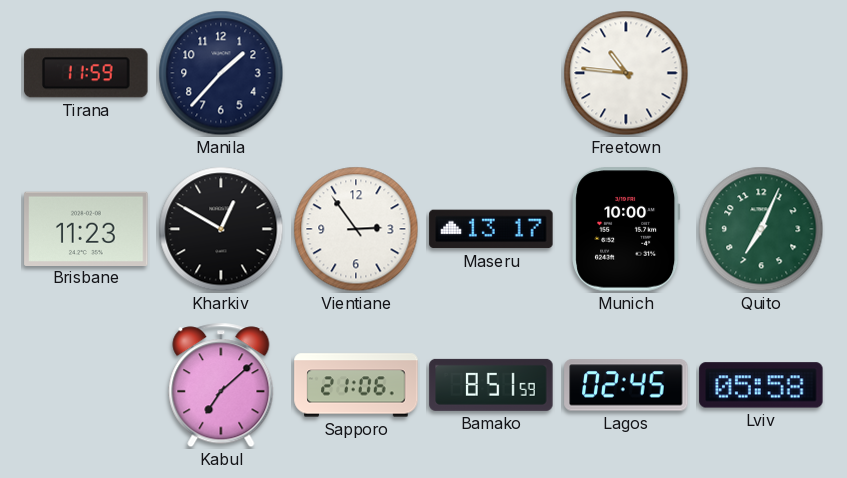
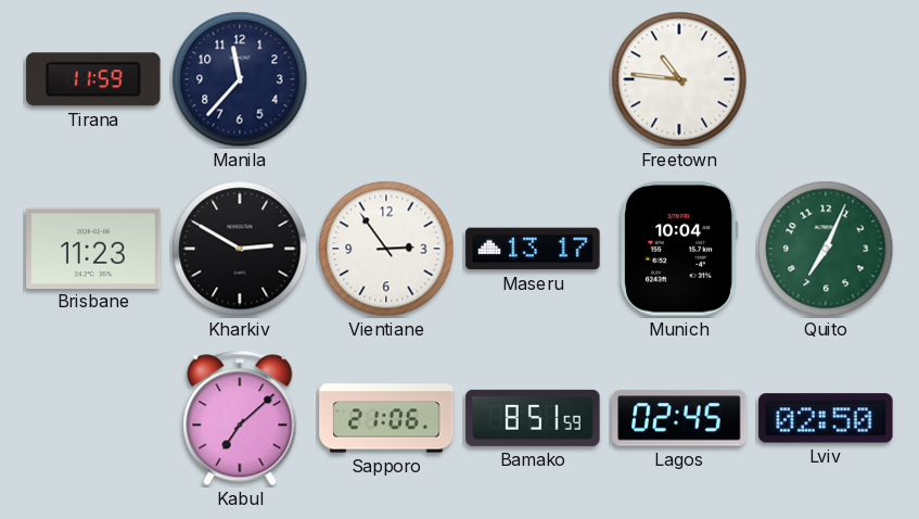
Manila: 1:37 -> 11:37 (240, 79)
Kharkiv: 12:50 -> 2:50 (240, 249)
Munich: 10:00 -> 10:04 (679, 249)
Lviv: 05:58 -> 02:50 (826, 418)
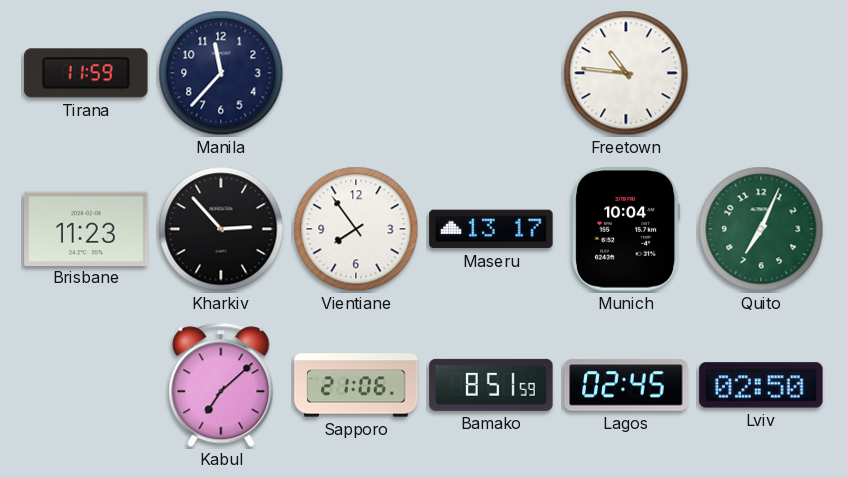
Kharkiv: 2:50 -> 2:53 (221, 229)
Vientiane: 2:54 -> 7:54 (356, 229)
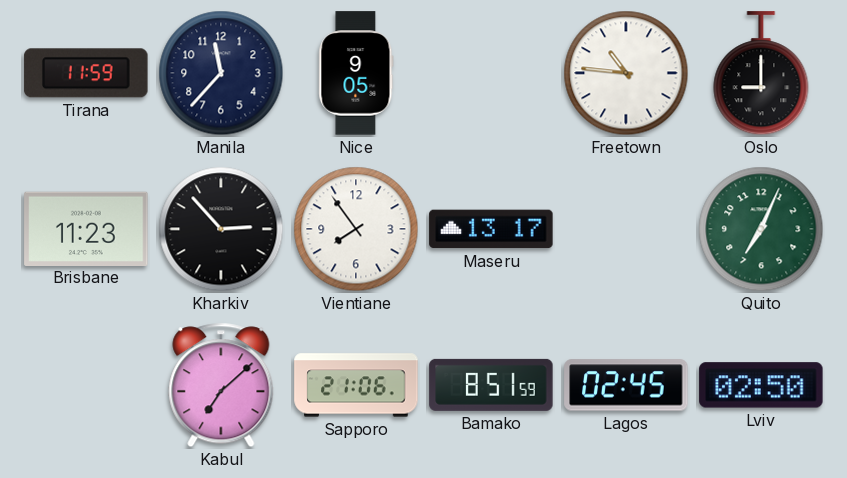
Nice: none -> 9:05 (356, 73)
Oslo: none -> 9:00 (761, 74)
Munich: 10:04 -> none (626, 229)
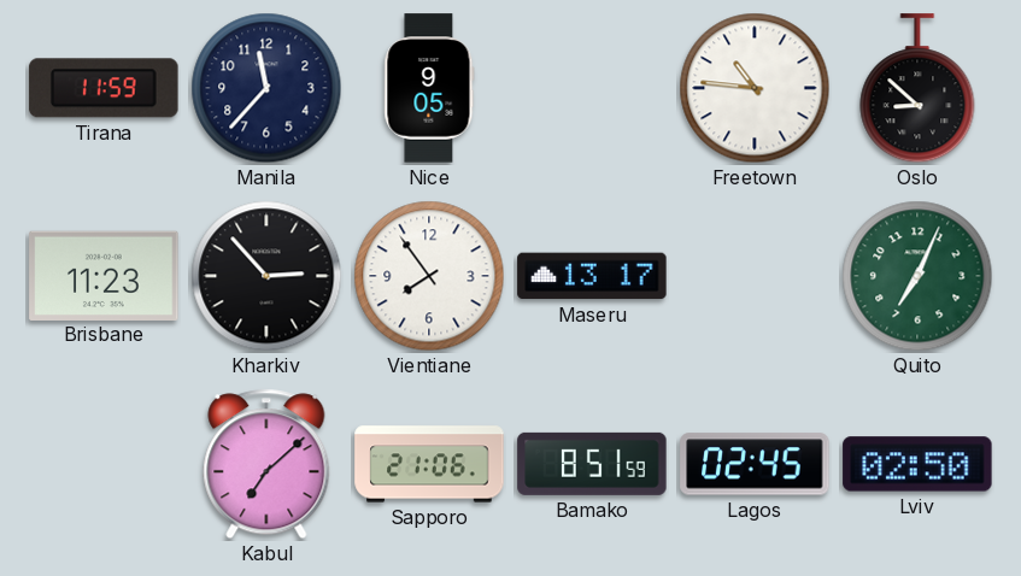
Oslo: 9:00 -> 8:52 (917, 89)
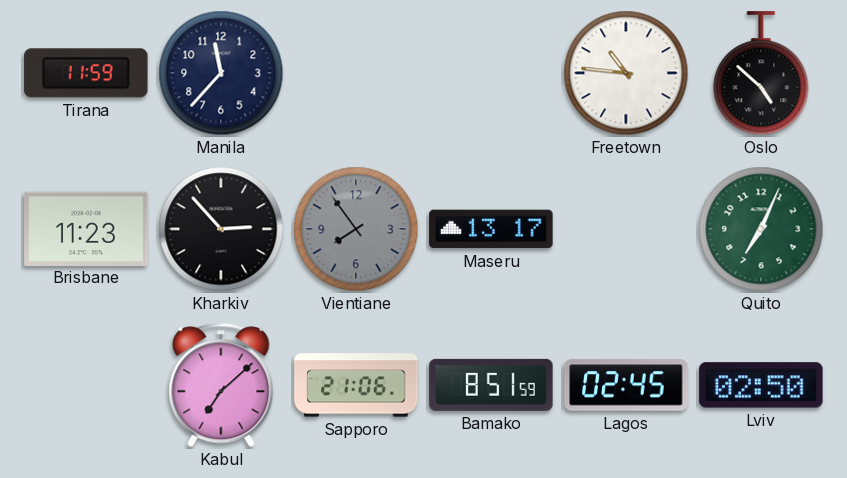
Nice: 9:05 -> none (429, 88)
Oslo: 8:52 -> 4:52 (761, 74)
Vientiane dial: white -> grey (356, 229)
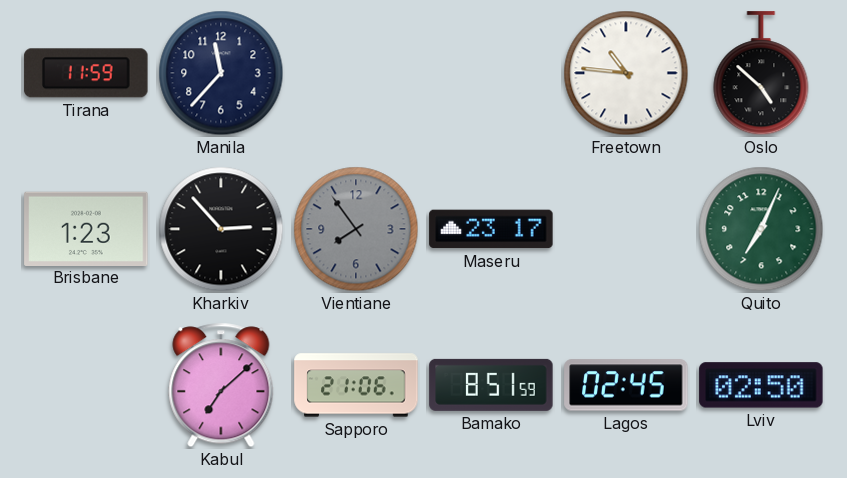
Brisbane: 11:23 -> 1:23 (86, 228)
Maseru: 13:17 -> 23:17 (491, 229)
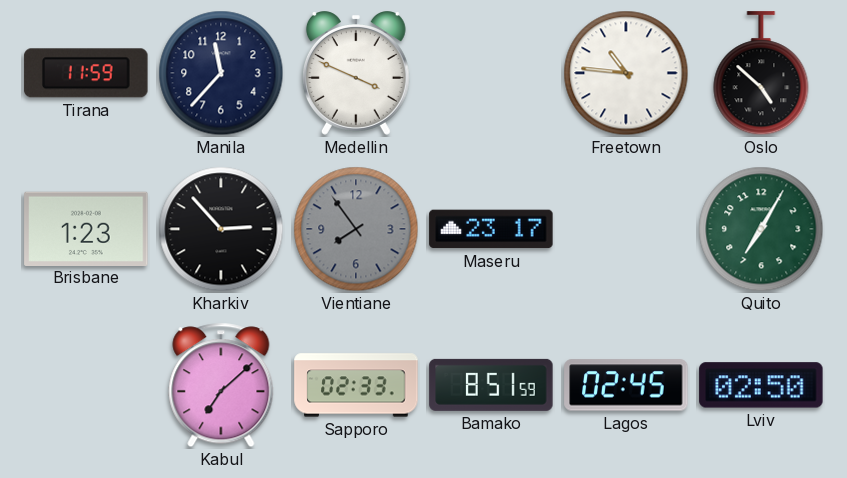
Medellin: none -> 3:49 (356, 73)
Quito: 7:04 -> 7:05 (761, 229)
Sapporo: 21:06 -> 02:33 (356, 385)
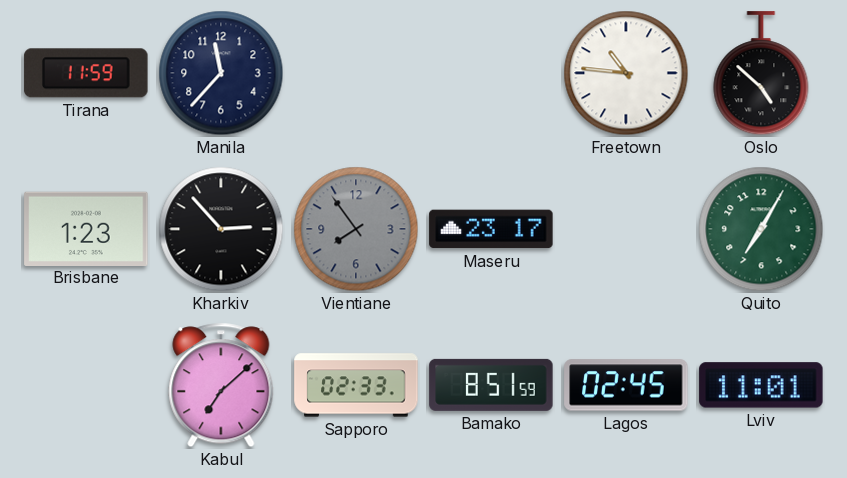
Medellin: 3:49 -> none (356, 73)
Lviv: 02:50 -> 11:01 (761, 385)
